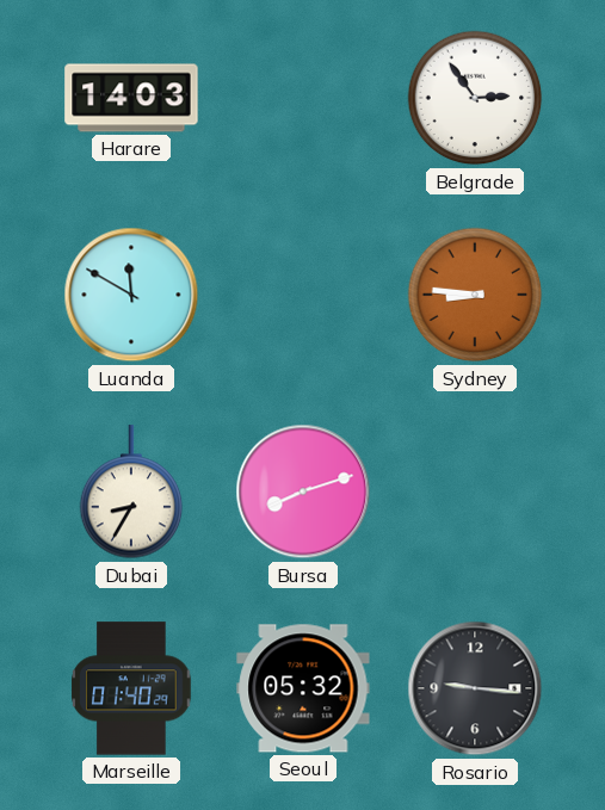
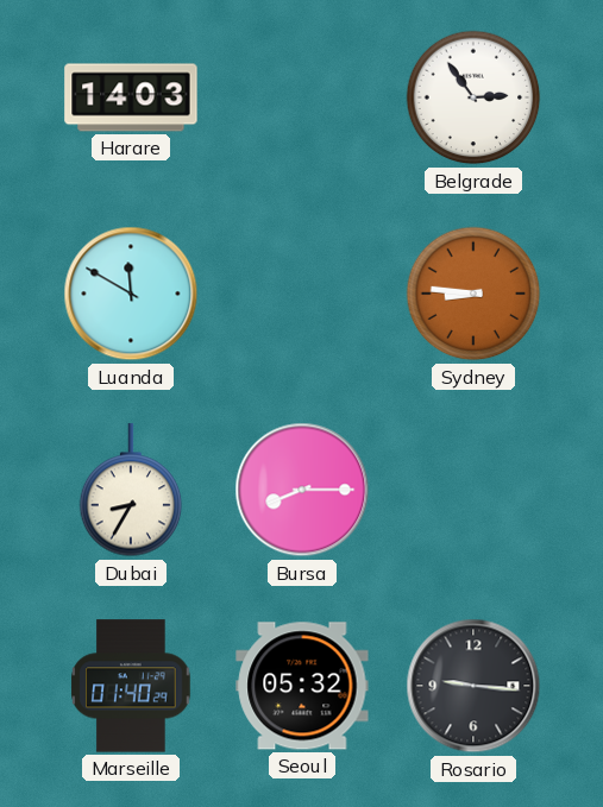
Bursa: 8:12 -> 8:15 (302, 490)
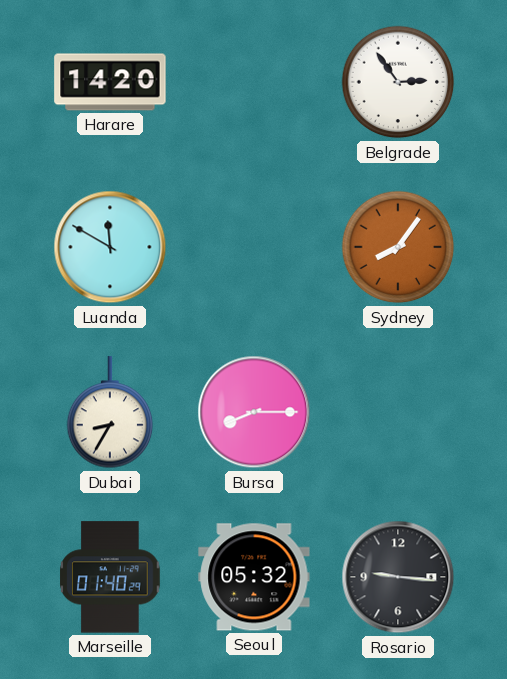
Harare: 14:03 -> 14:20 (110, 82)
Sydney: 8:46 -> 8:06 (398, 247)
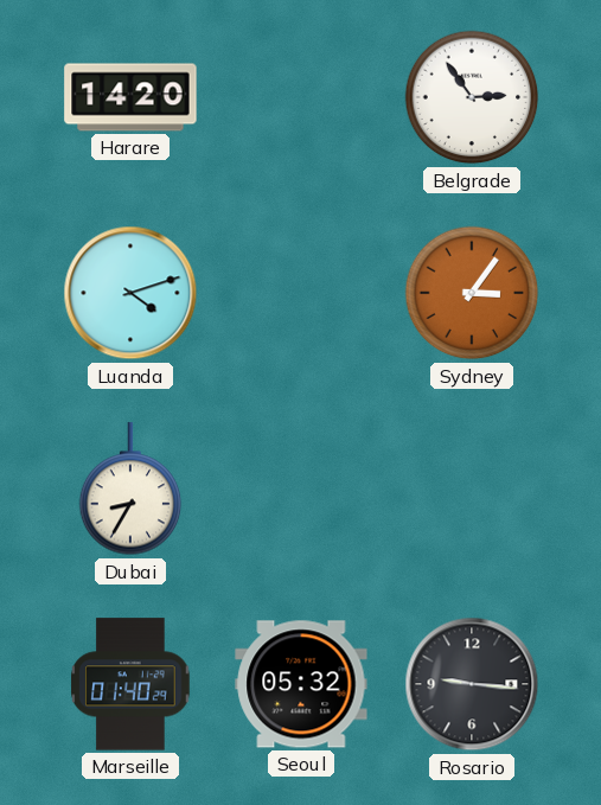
Luanda: 11:50 -> 4:12 (130, 293)
Sydney: 8:06 -> 3:06 (472, 293)
Bursa: 8:15 -> none (254, 412)
